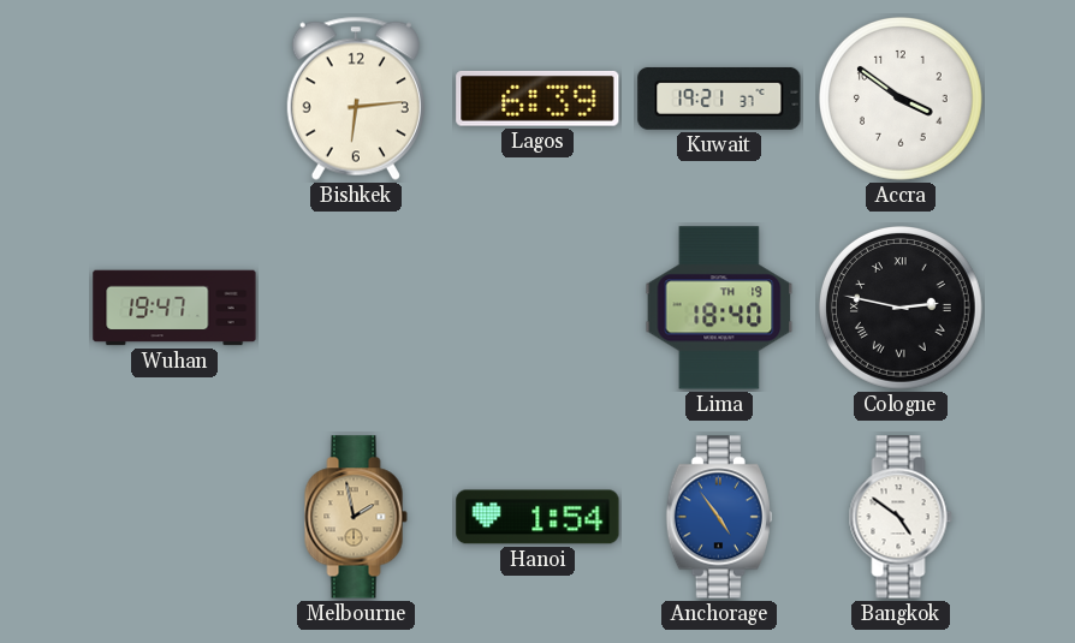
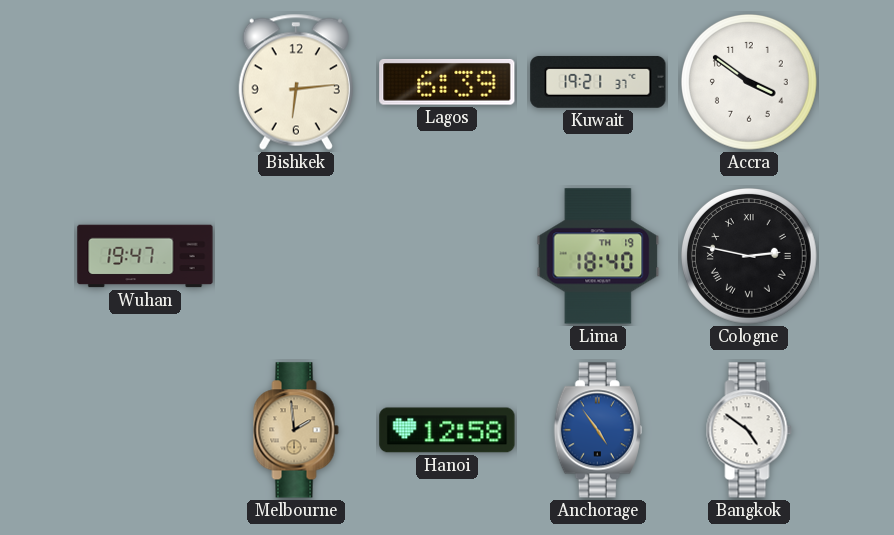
Melbourne: 1:58 -> 1:59 (296, 430)
Hanoi: 1:54 -> 12:58 (447, 430)
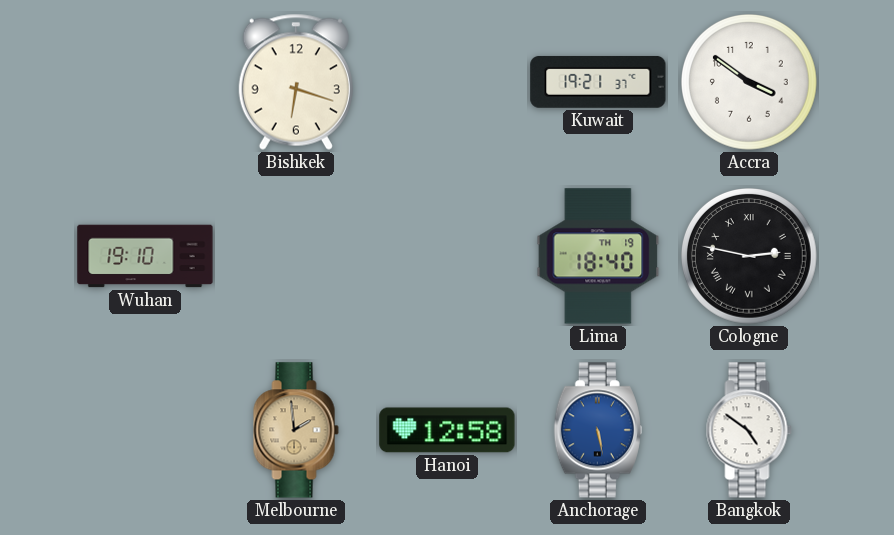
Bishkek: 6:14 -> 6:18 (296, 82)
Lagos: 6:39 -> none (447, 82)
Wuhan: 19:47 -> 19:10 (145, 256)
Anchorage: 4:54 -> 5:28 (598, 430)
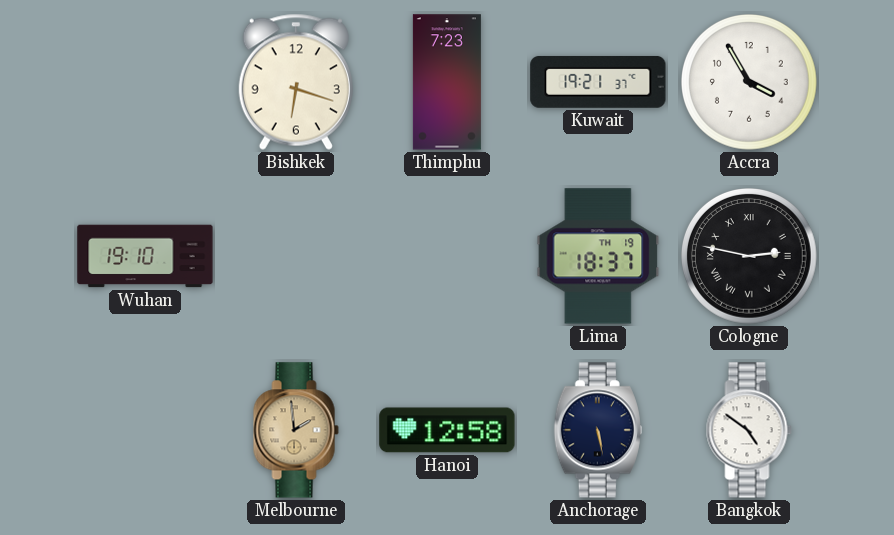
Thimphu: none -> 7:23 (447, 82)
Accra: 3:51 -> 3:55 (750, 83)
Lima: 18:40 -> 18:37 (598, 256)
Anchorage dial: blue -> navy (598, 430)
